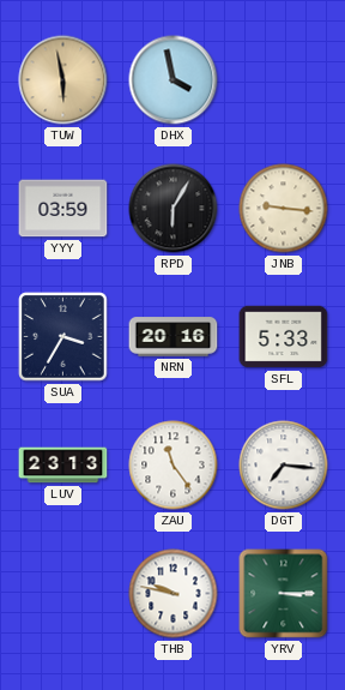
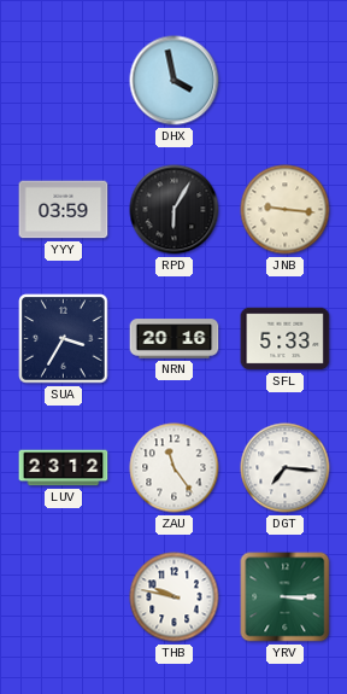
TUW: 5:58 -> none (63, 80)
LUV: 23:13 -> 23:12 (64, 468)
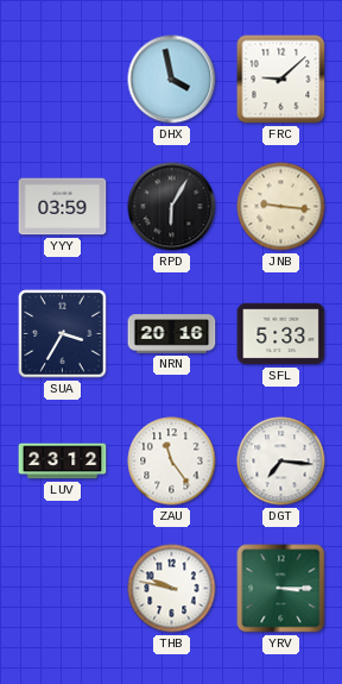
FRC: none -> 9:08 (281, 80)
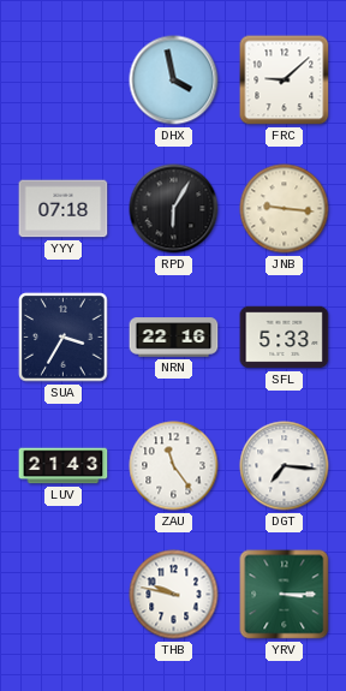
YYY: 03:59 -> 07:18 (64, 209)
NRN: 20:16 -> 22:16 (174, 338)
LUV: 23:12 -> 21:43 (64, 466)
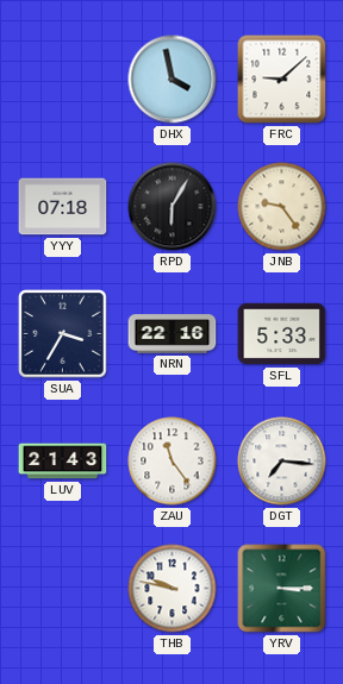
JNB: 9:16 -> 9:24 (282, 207)
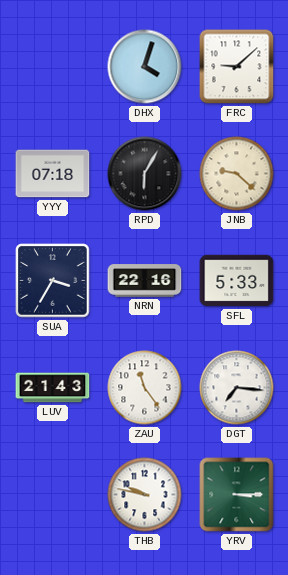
DHX: 3:58 -> 4:03 (145, 67)
JNB: 9:24 -> 9:22 (237, 174)
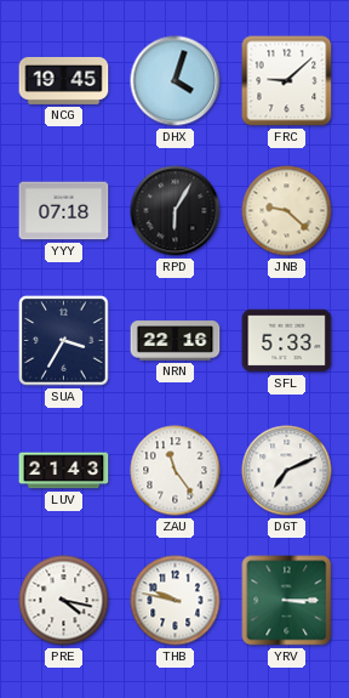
NCG: none -> 19:45 (64, 80)
DGT: 7:16 -> 7:11 (287, 471)
PRE: none -> 4:17 (64, 601)
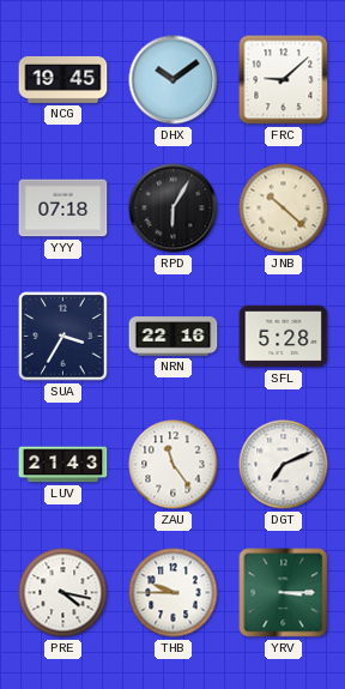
DHX: 4:03 -> 10:09 (174, 80)
JNB: 9:22 -> 10:22 (284, 208)
SFL: 5:33 -> 5:28 (284, 337)
THB: 9:47 -> 9:45 (174, 593)
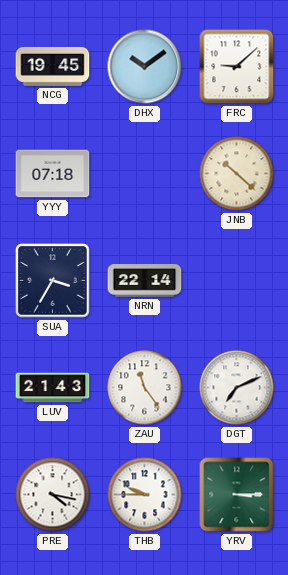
RPD: 6:05 -> none (174, 208)
NRN: 22:16 -> 22:14 (145, 281)
SFL: 5:28 -> none (284, 337)
